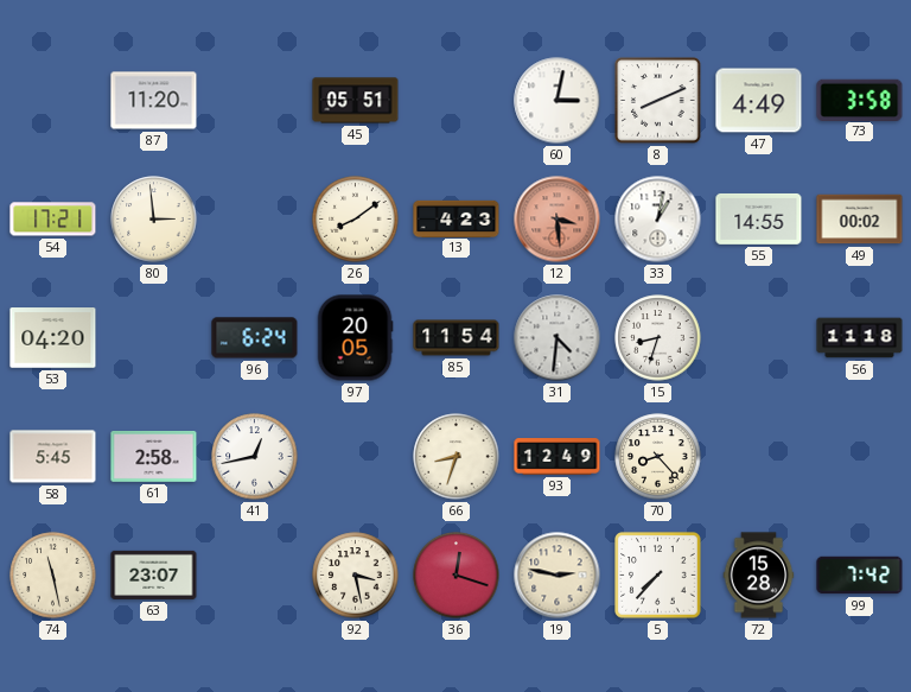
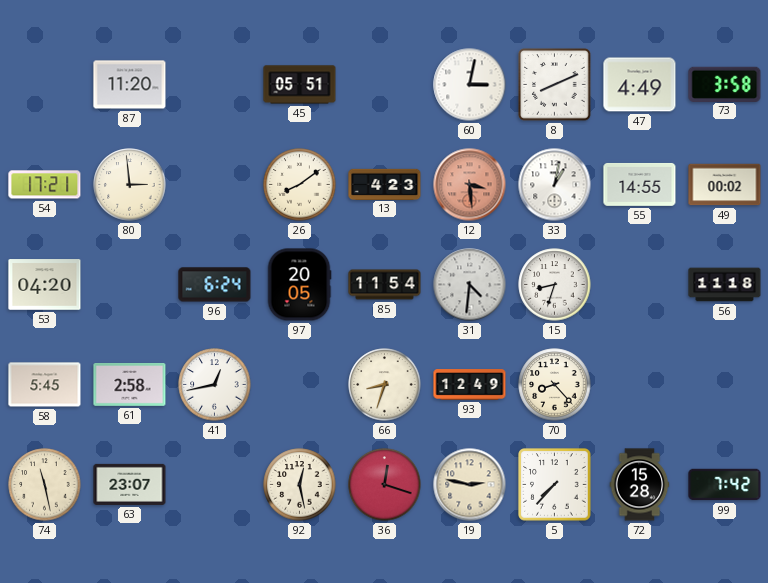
92: 3:28 -> 12:28 (300, 485)
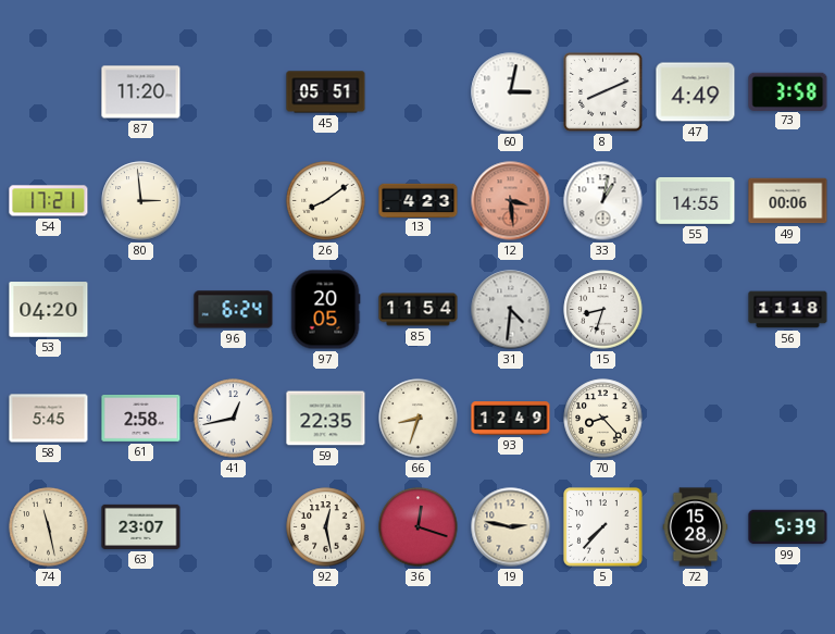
49: 00:02 -> 00:06 (788, 201)
59: none -> 22:35 (326, 419)
99: 7:42 -> 5:39 (788, 527)
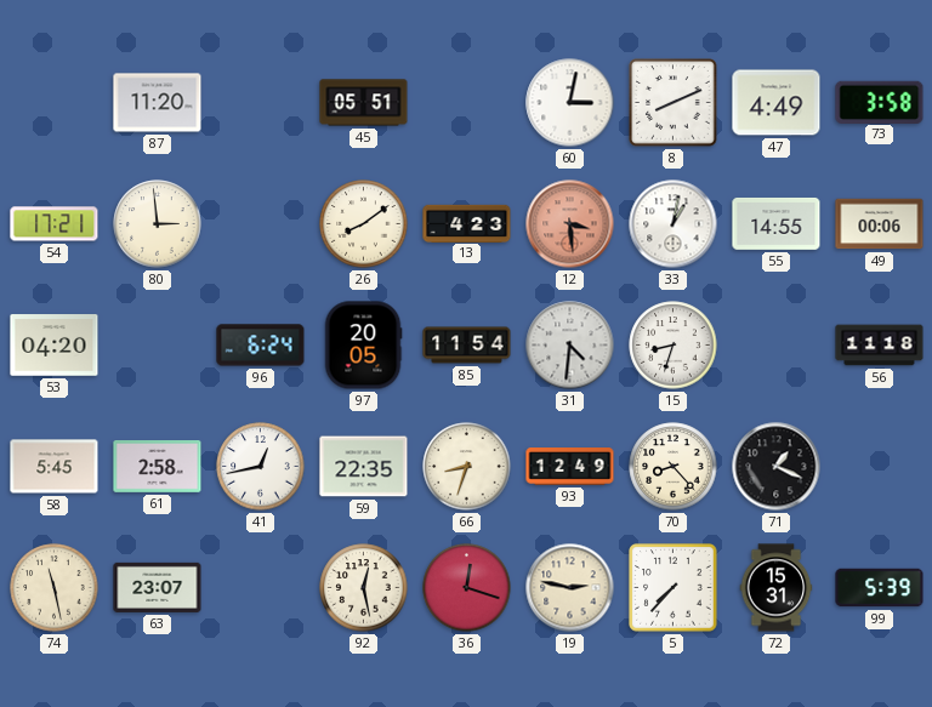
71: none -> 1:19 (777, 467)
72: 15:28 -> 15:31 (777, 588)
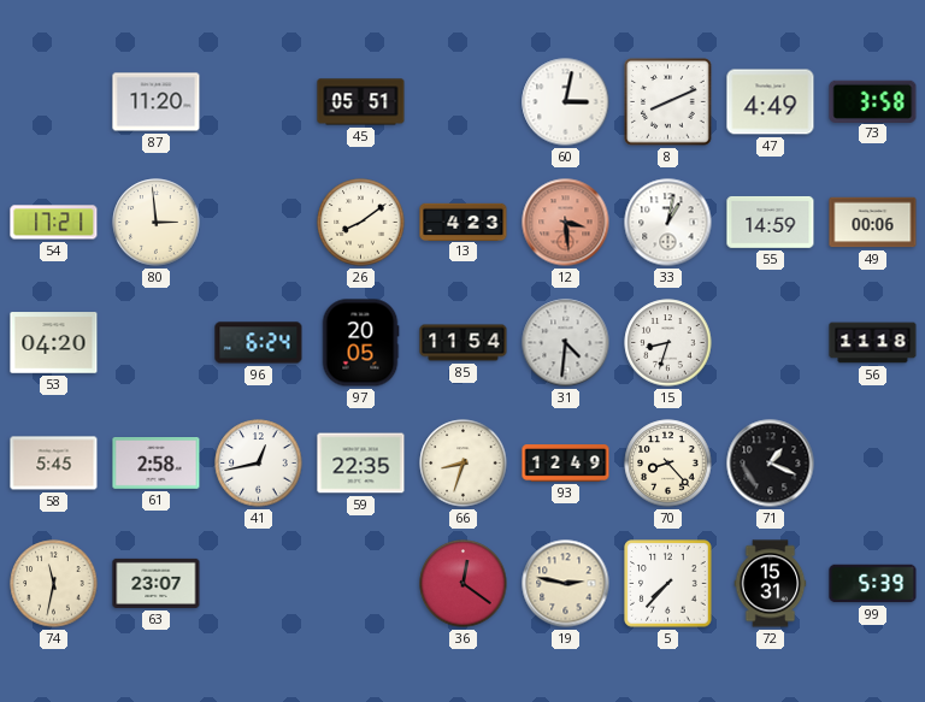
55: 14:55 -> 14:59 (771, 222)
74: 11:28 -> 11:32 (54, 584)
92: 12:28 -> none (364, 588)
36: 12:18 -> 12:21 (464, 584)
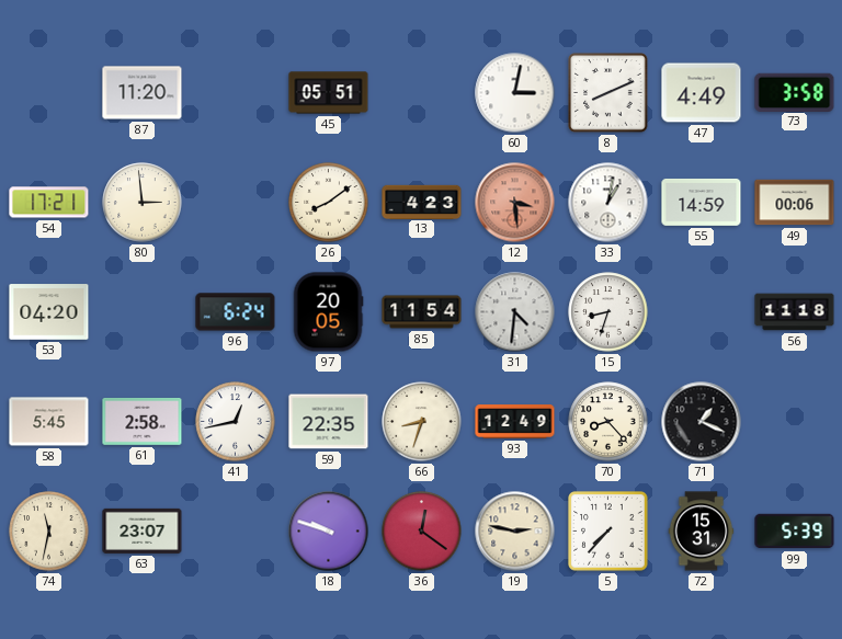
18: none -> 9:48 (329, 532)
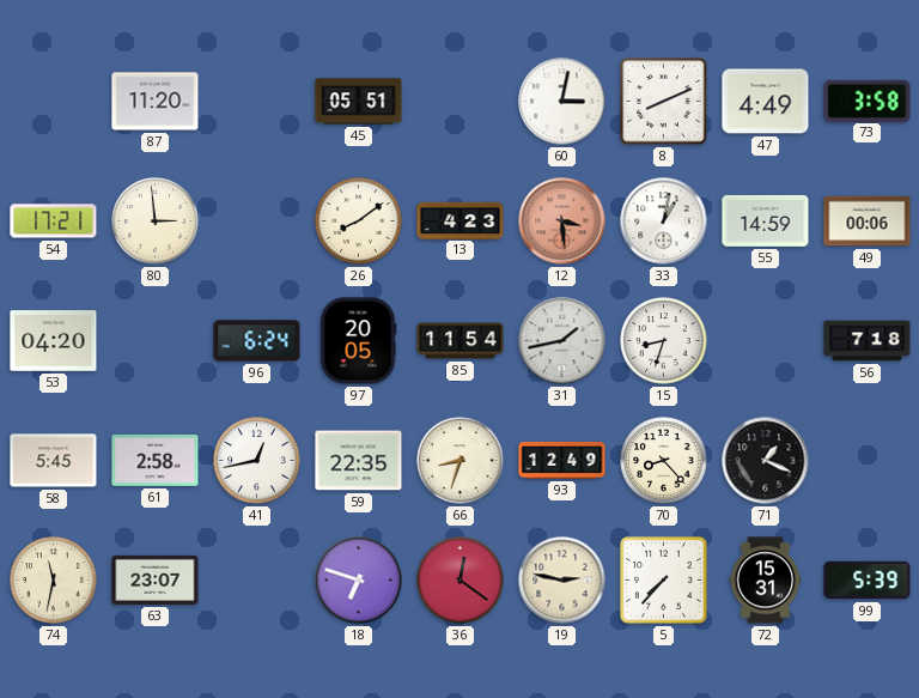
31: 4:31 -> 1:43 (562, 341)
56: 11:18 -> 7:18 (868, 341)
18: 9:48 -> 6:48 (359, 581)
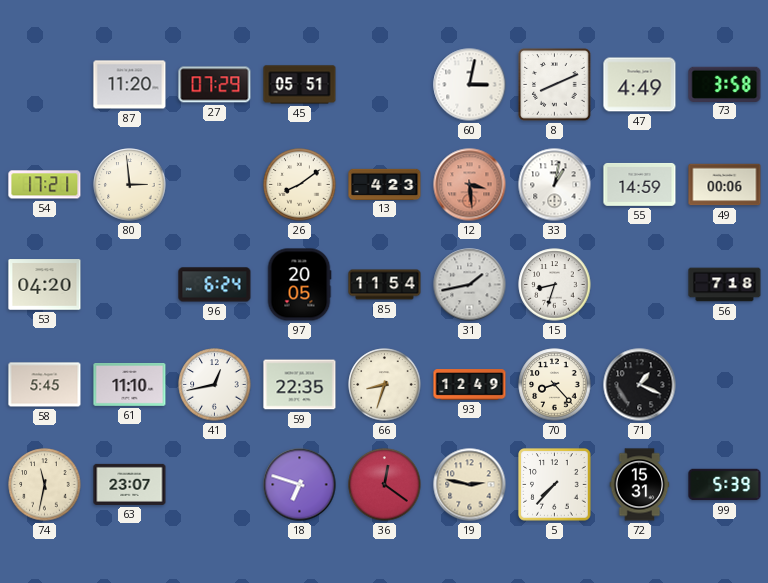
27: none -> 07:29 (215, 85)
61: 2:58 -> 11:10 (130, 385)
